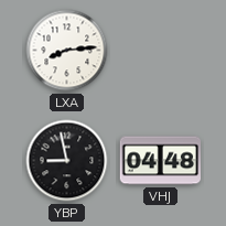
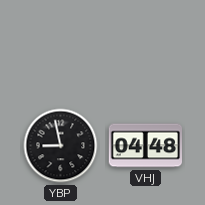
LXA: 8:14 -> none (67, 51)
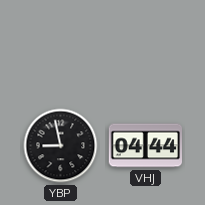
VHJ: 04:48 -> 04:44 (145, 146)
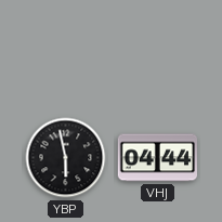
YBP: 8:58 -> 5:58 (66, 158)
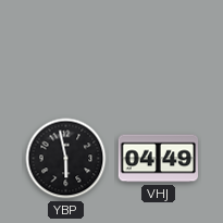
VHJ: 04:44 -> 04:49 (158, 159)
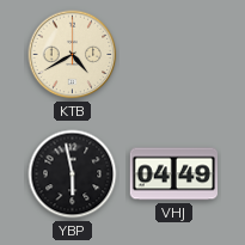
KTB: none -> 4:40 (73, 55)
